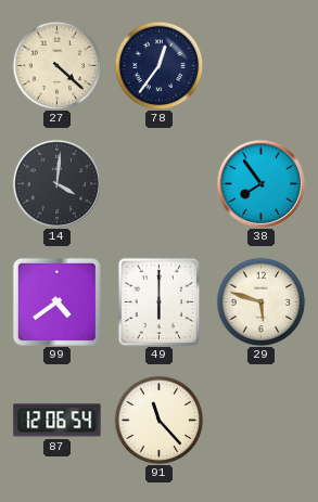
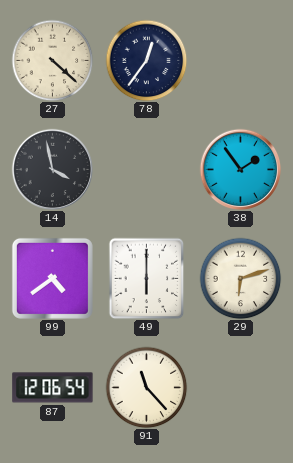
14: 4:01 -> 3:58 (52, 169)
38: 7:54 -> 1:54 (240, 169)
29: 5:48 -> 6:12 (240, 278)
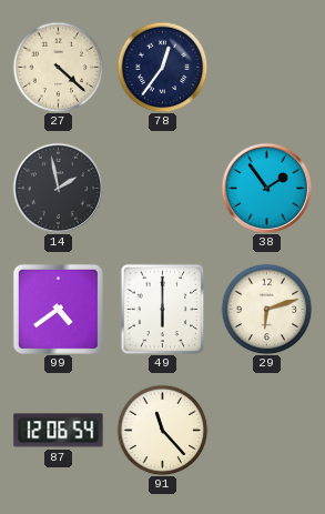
14: 3:58 -> 1:58 (58, 188)
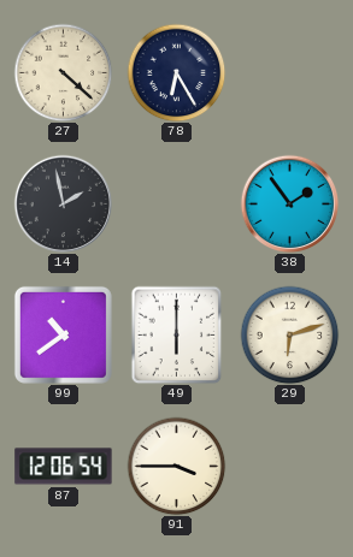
78: 12:36 -> 6:25 (176, 72)
99: 4:39 -> 10:39 (63, 334)
91: 11:23 -> 3:45 (176, 466)
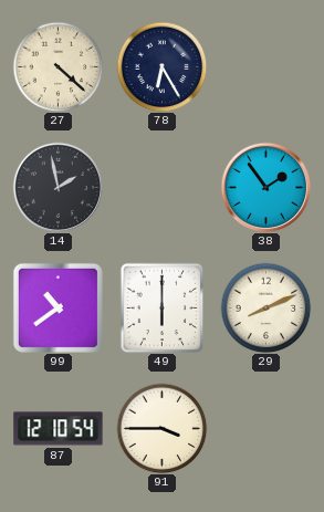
29: 6:12 -> 8:11 (265, 307)
87: 12:06 -> 12:10 (59, 429)
